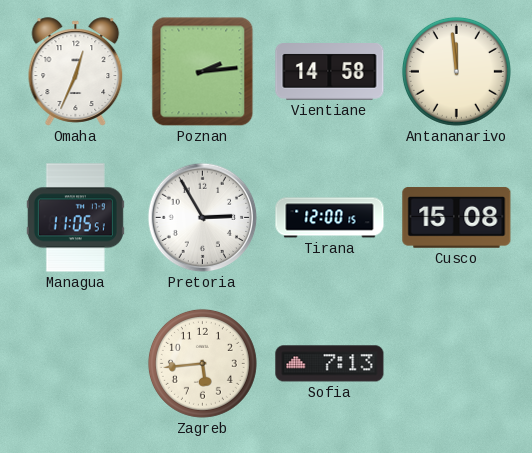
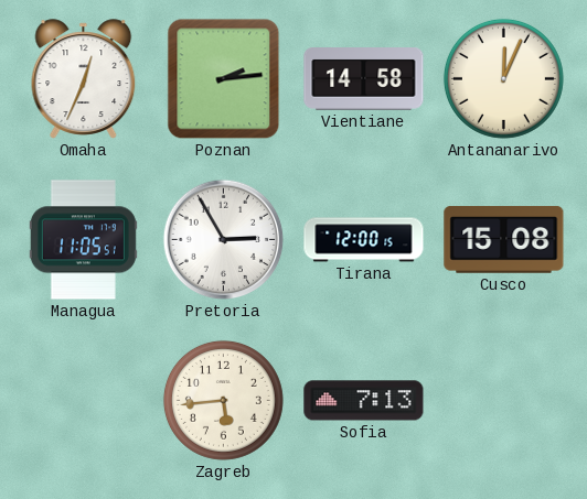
Antananarivo: 11:59 -> 12:04 (503, 78)
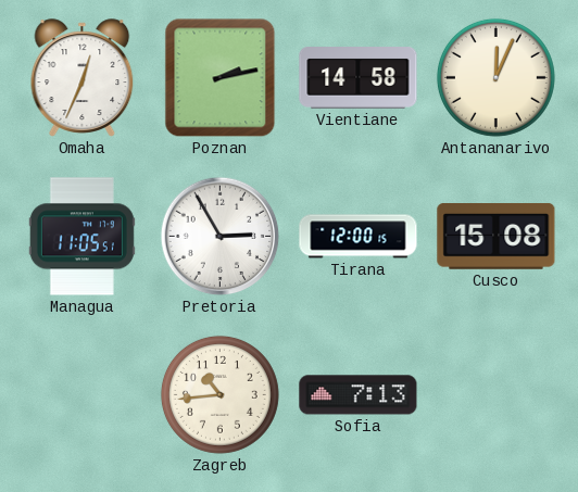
Poznan: 2:14 -> 2:13 (221, 78)
Zagreb: 5:44 -> 10:44 (219, 394)
